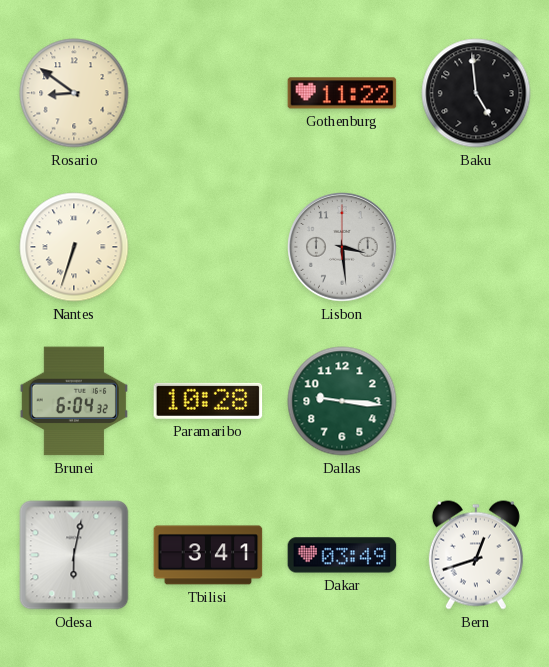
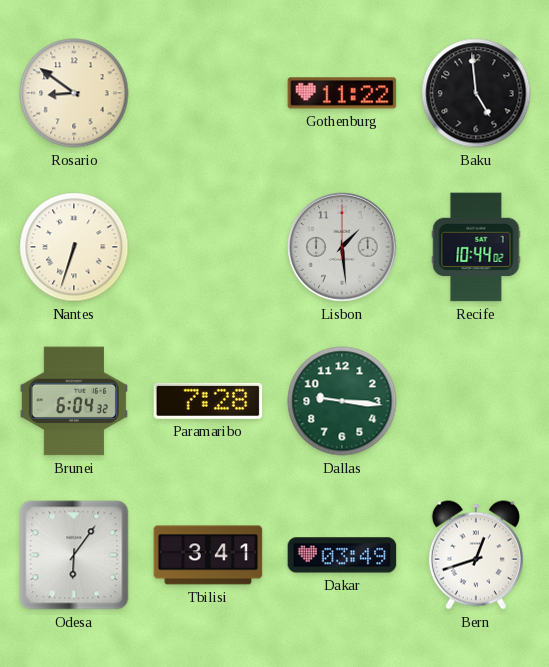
Lisbon: 3:29 -> 1:29 (342, 247)
Recife: none -> 10:44 (476, 247)
Paramaribo: 10:28 -> 7:28 (208, 401)
Odesa: 6:02 -> 6:06 (74, 555)
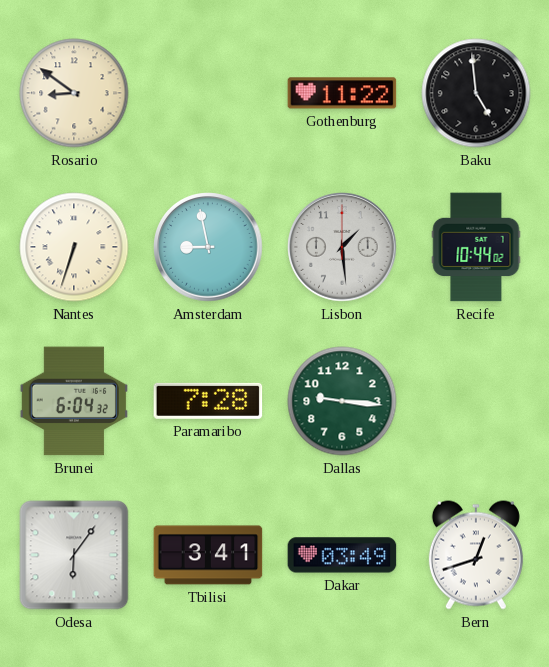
Amsterdam: none -> 8:58 (208, 247)
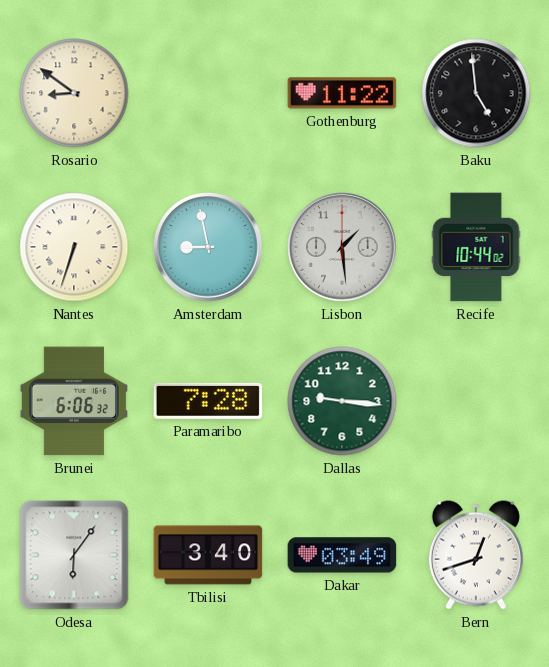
Brunei: 6:04 -> 6:06 (74, 401)
Tbilisi: 3:41 -> 3:40 (208, 555)
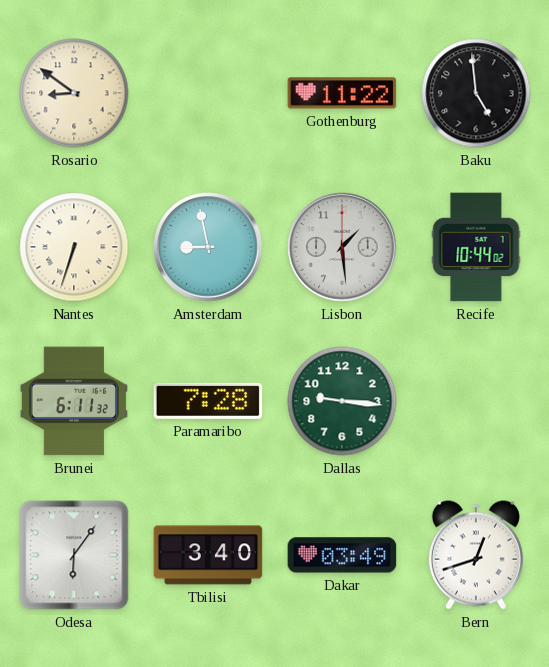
Brunei: 6:06 -> 6:11 (74, 401)
